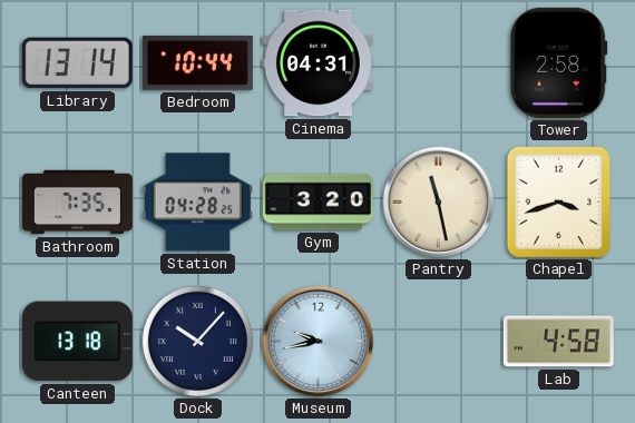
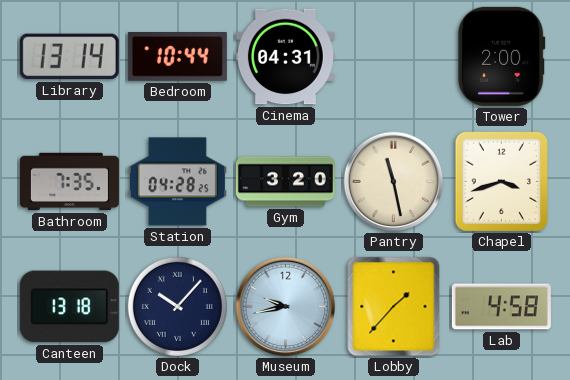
Tower: 2:58 -> 2:00 (502, 56)
Lobby: none -> 1:37 (394, 307)
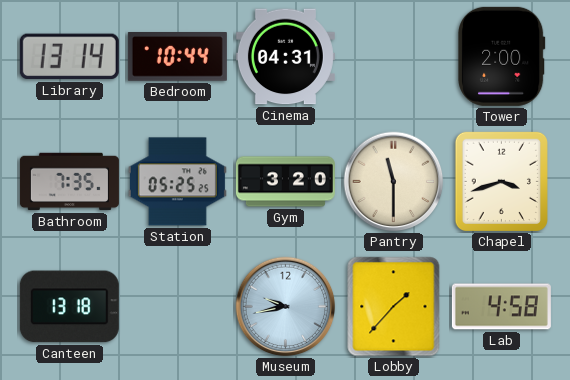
Station: 04:28 -> 05:25 (177, 182)
Pantry: 11:28 -> 11:30 (394, 182)
Dock: 10:07 -> none (177, 306)
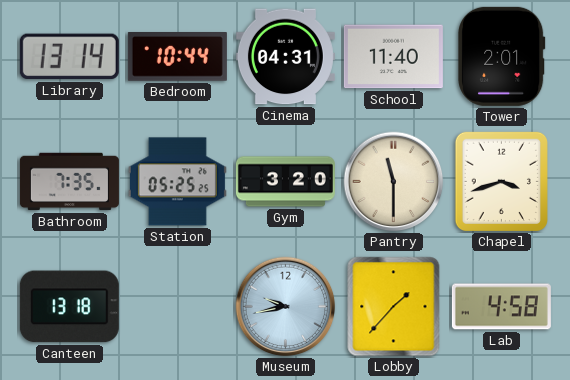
School: none -> 11:40 (393, 57)
Tower: 2:00 -> 2:01 (502, 56)
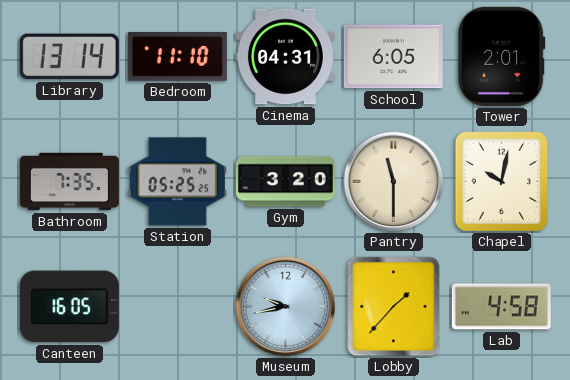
Bedroom: 10:44 -> 11:10 (177, 57)
School: 11:40 -> 6:05 (393, 57)
Chapel: 3:42 -> 10:02 (501, 181)
Canteen: 13:18 -> 16:05 (69, 307)
